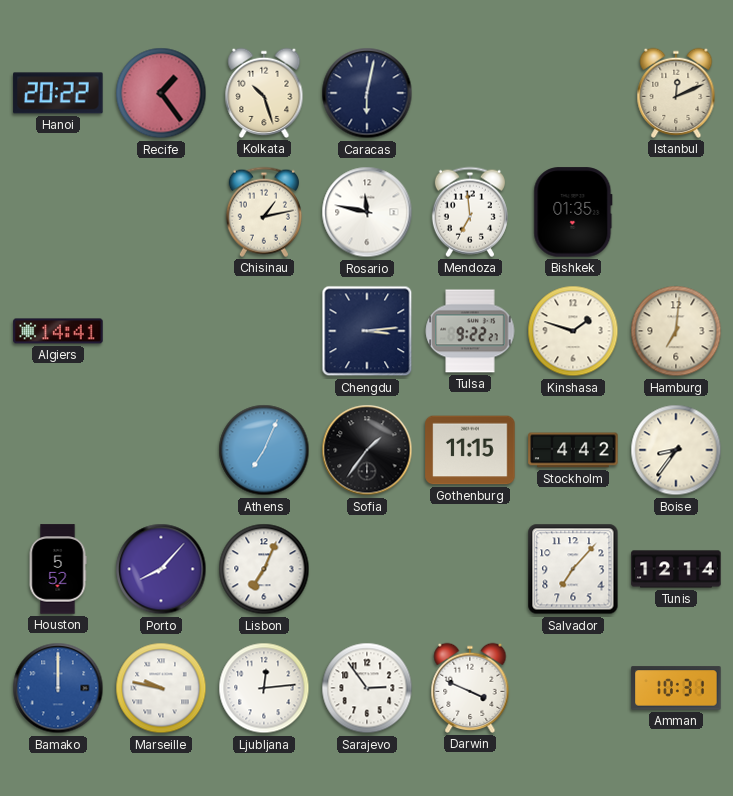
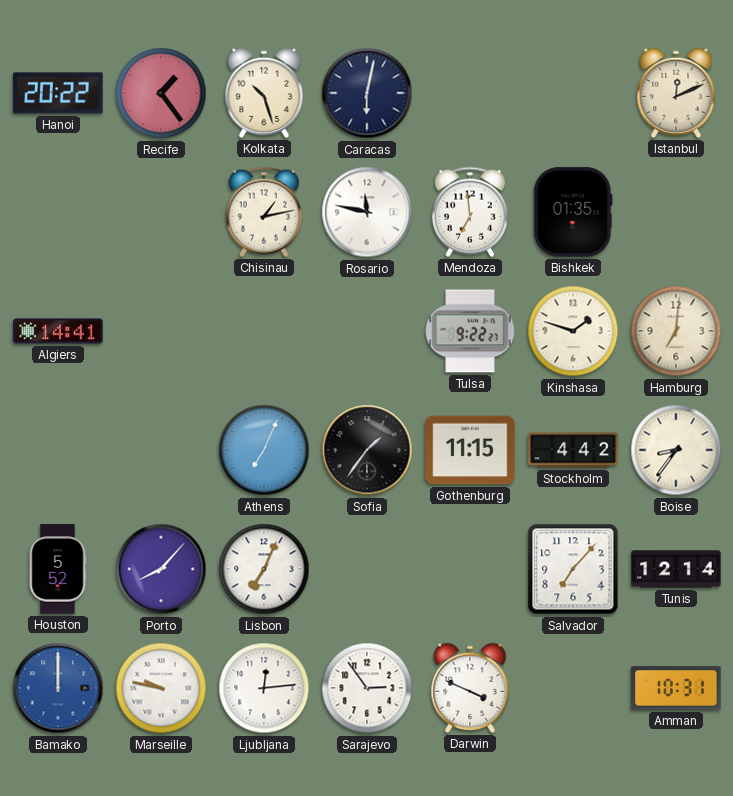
Chengdu: 3:14 -> none (367, 331)
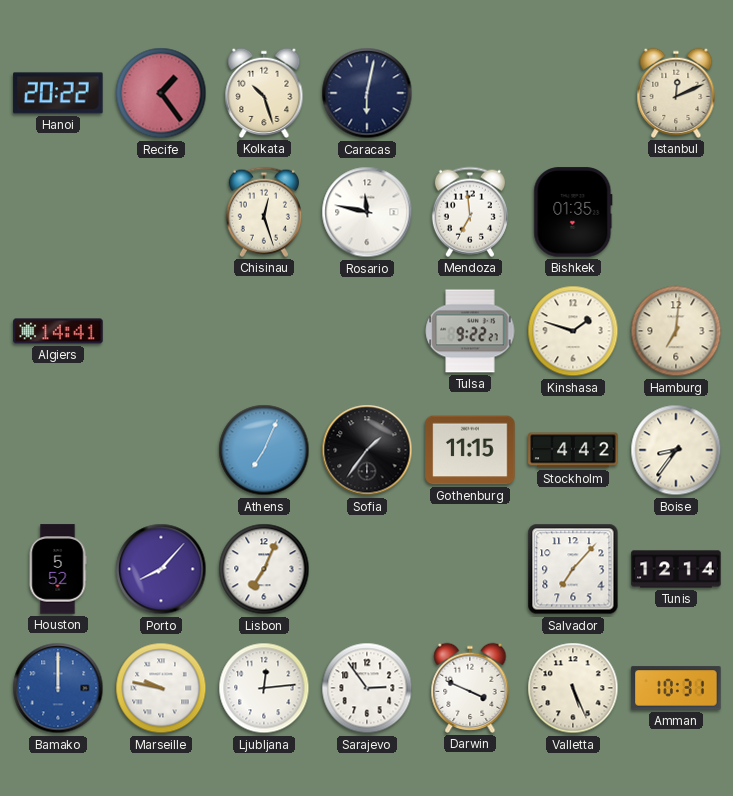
Chisinau: 1:13 -> 12:27 (264, 212)
Valletta: none -> 5:26 (573, 688)
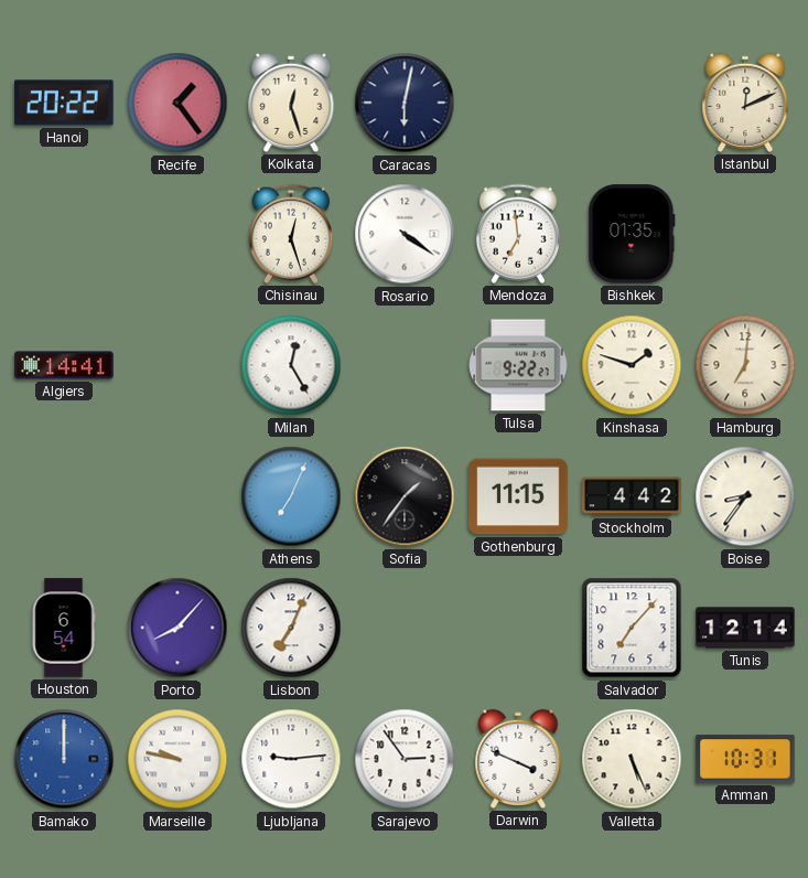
Kolkata: 10:27 -> 12:27 (291, 103)
Rosario: 11:47 -> 4:21 (405, 234)
Milan: none -> 12:25 (291, 365)
Houston: 5:52 -> 6:54 (64, 628)
Ljubljana: 12:14 -> 9:14 (291, 759)
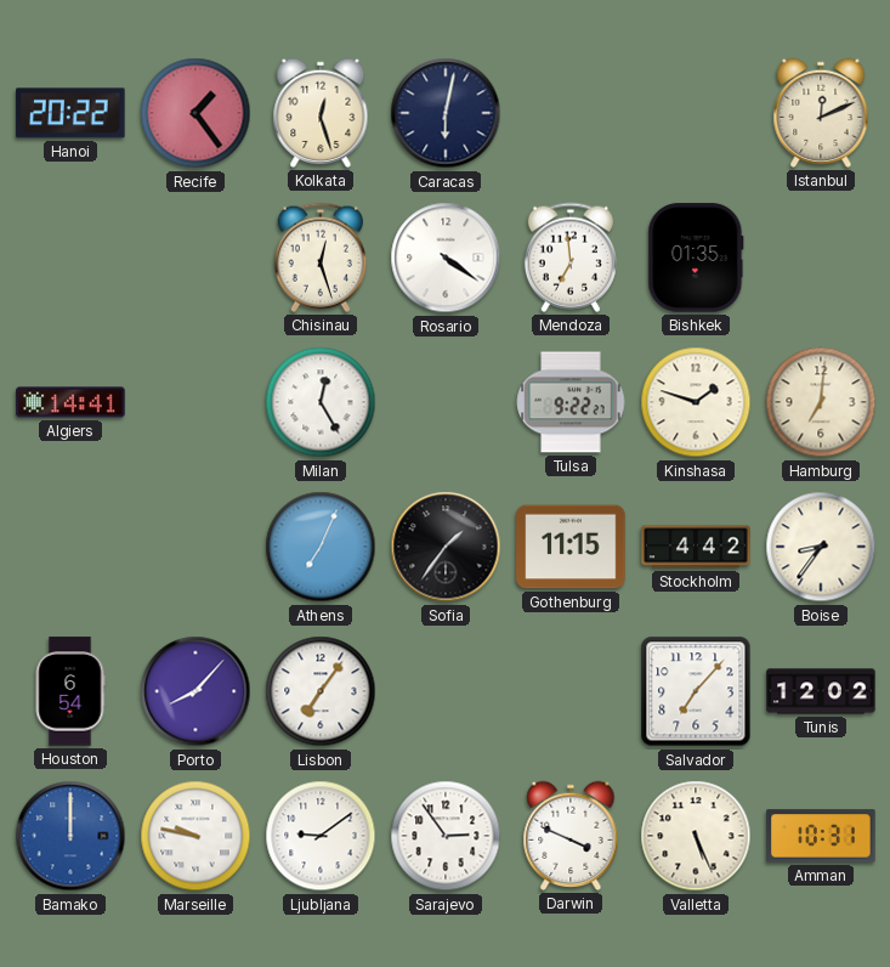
Lisbon: 7:04 -> 7:06 (321, 691)
Tunis: 12:14 -> 12:02 (821, 691)
Ljubljana: 9:14 -> 9:09 (321, 836)
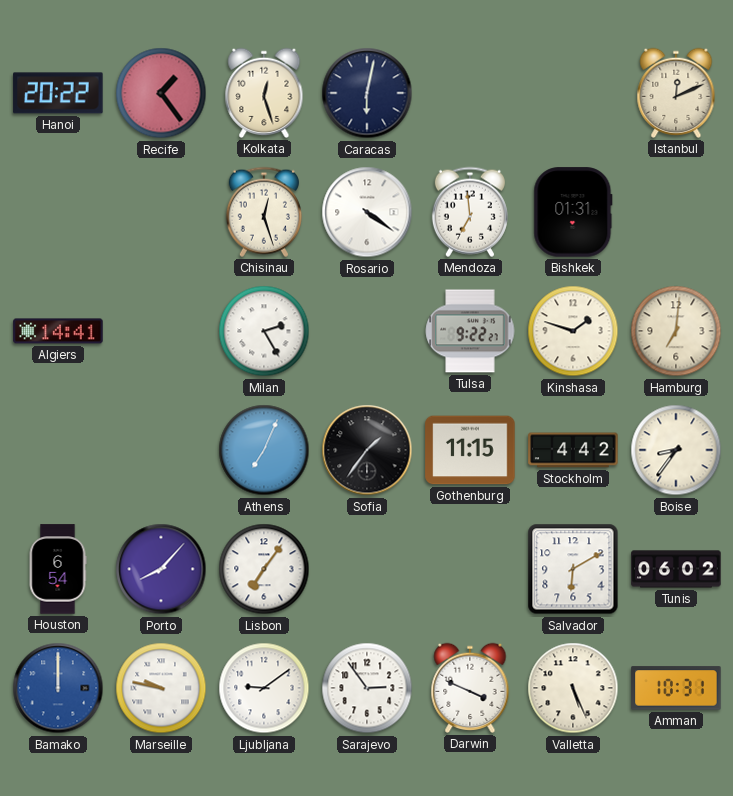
Bishkek: 01:35 -> 01:31 (573, 212)
Milan: 12:25 -> 2:25 (264, 331)
Salvador: 7:07 -> 6:10 (573, 569)
Tunis: 12:02 -> 06:02 (676, 569)
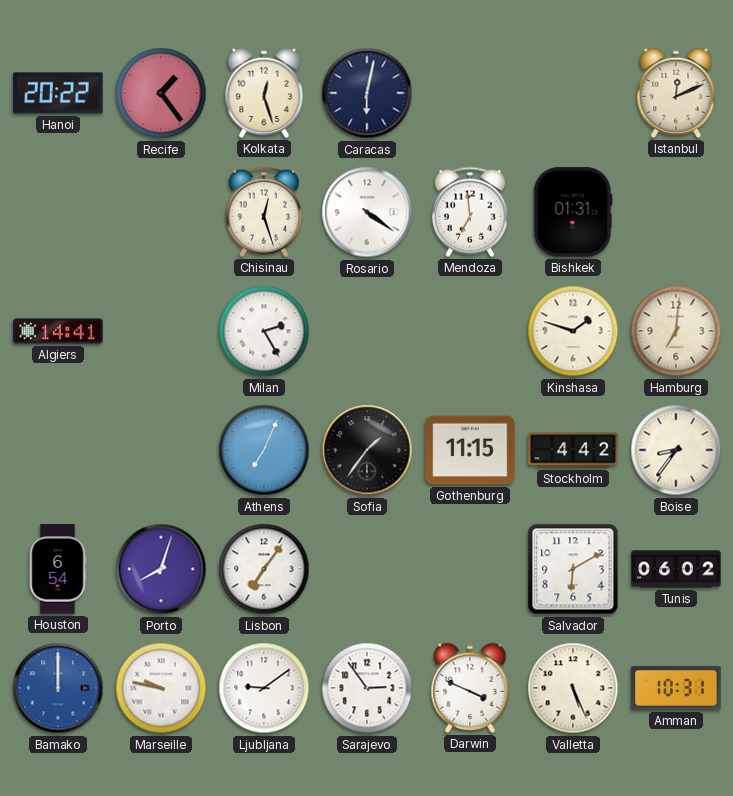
Tulsa: 9:22 -> none (470, 331)
Porto: 8:07 -> 8:03 (161, 569)
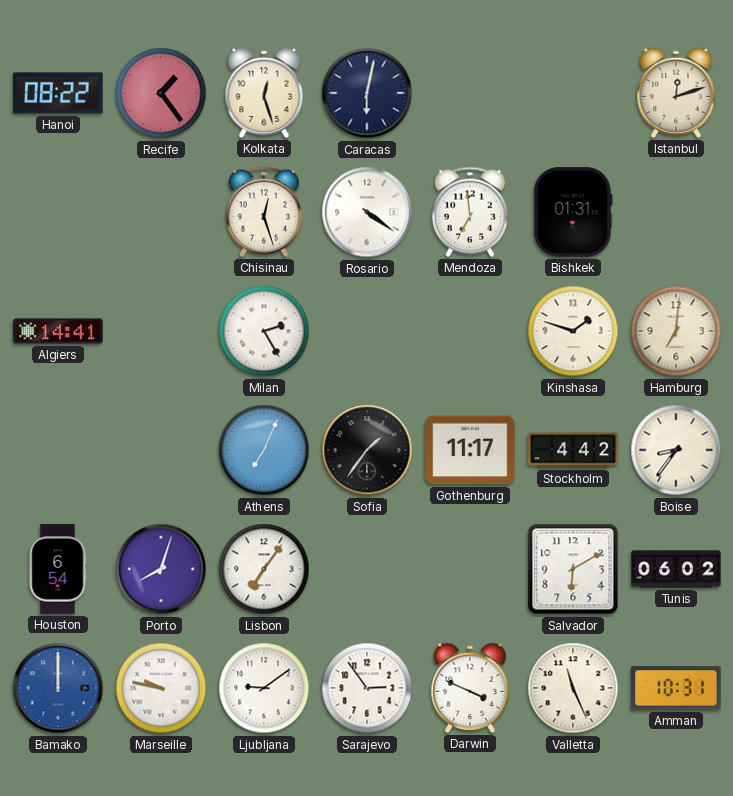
Hanoi: 20:22 -> 08:22 (58, 93)
Istanbul: 12:11 -> 12:12 (676, 93)
Gothenburg: 11:15 -> 11:17 (470, 450)
Valletta: 5:26 -> 11:26 (573, 688)
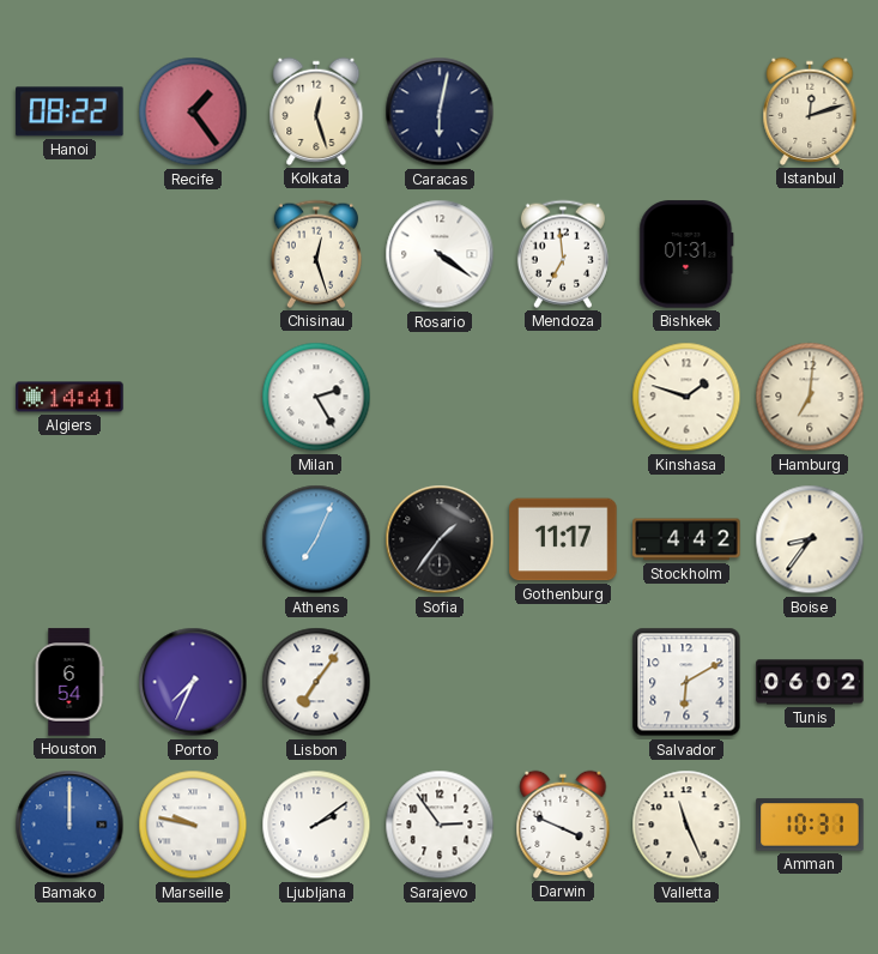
Porto: 8:03 -> 7:34 (193, 682)
Ljubljana: 9:09 -> 2:09 (316, 825)
